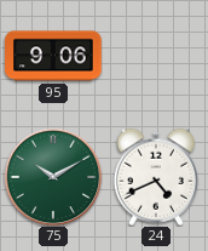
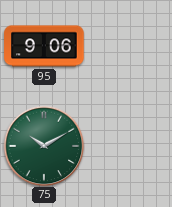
24: 4:41 -> none (156, 177)
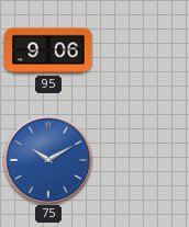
75 dial: green -> blue (48, 160)
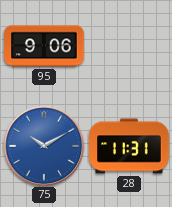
28: none -> 11:31 (129, 146)
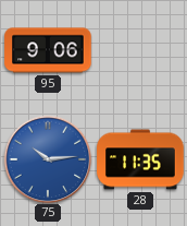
75: 10:10 -> 10:14 (48, 159)
28: 11:31 -> 11:35 (140, 159)
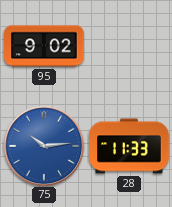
95: 9:06 -> 9:02 (44, 46)
28: 11:35 -> 11:33 (129, 146)
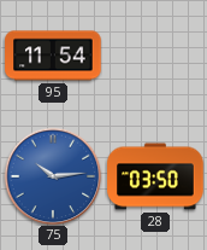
95: 9:02 -> 11:54 (53, 56)
28: 11:33 -> 03:50 (155, 176)
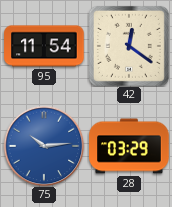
42: none -> 12:21 (129, 46)
28: 03:50 -> 03:29 (129, 146)
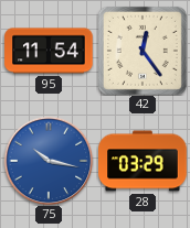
42: 12:21 -> 12:24 (142, 51)
75: 10:14 -> 10:17 (49, 161)
